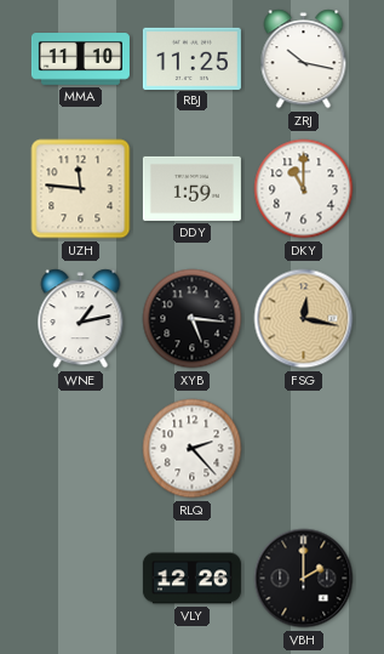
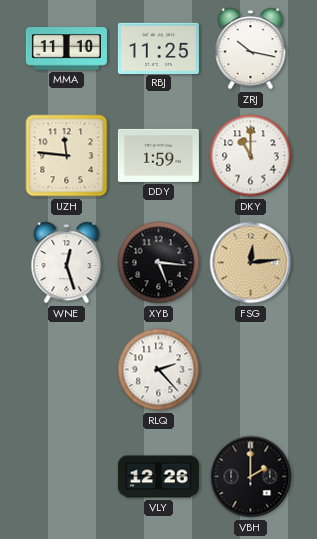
WNE: 1:13 -> 12:27 (67, 263)
FSG: 12:17 -> 12:14 (251, 263)
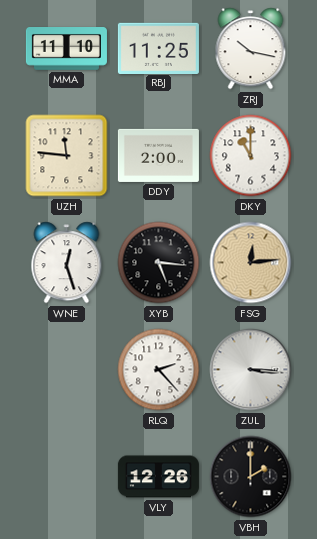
DDY: 1:59 -> 2:00 (158, 155)
ZUL: none -> 3:16 (251, 370)
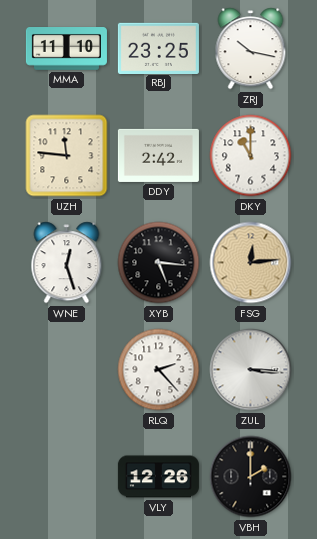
RBJ: 11:25 -> 23:25 (158, 48)
DDY: 2:00 -> 2:42 (158, 155)
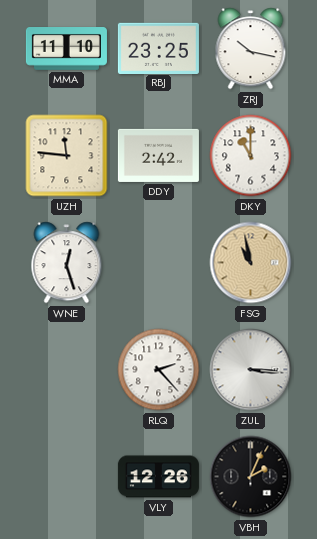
XYB: 5:16 -> none (159, 263)
FSG: 12:14 -> 10:58 (251, 263)
VBH: 2:00 -> 2:04 (251, 477)
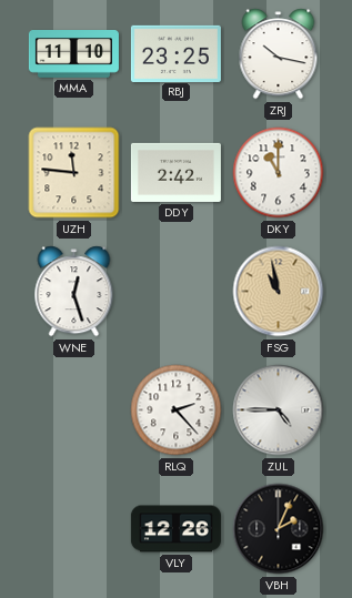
ZUL: 3:16 -> 4:45 (279, 411)
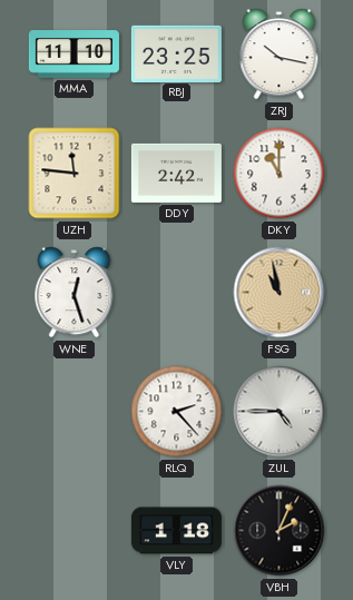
VLY: 12:26 -> 1:18 (176, 531)
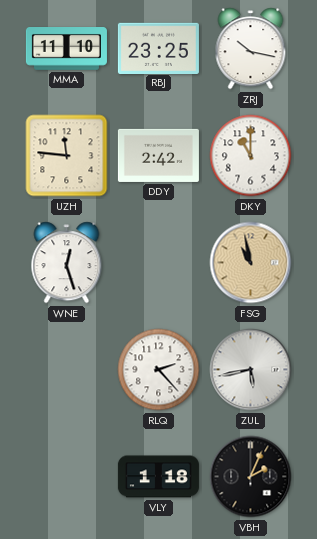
ZUL: 4:45 -> 5:43 (251, 370)
